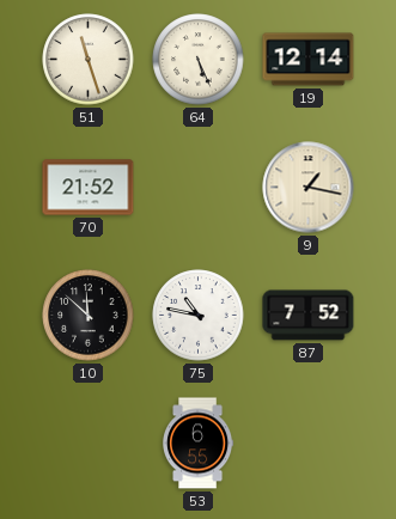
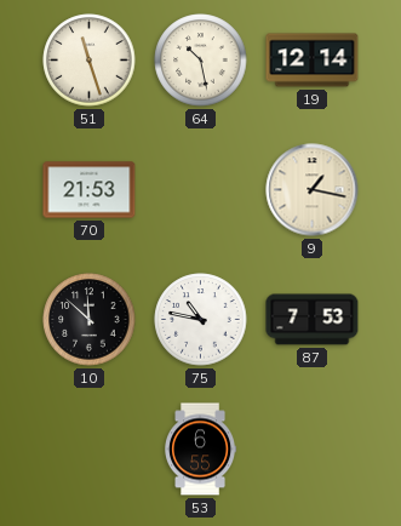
64: 5:26 -> 10:28 (201, 61)
70: 21:52 -> 21:53 (90, 190)
87: 7:52 -> 7:53 (313, 320)
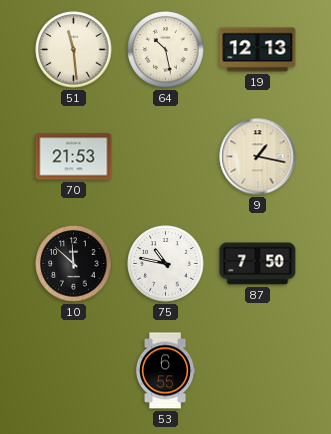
51: 11:27 -> 11:29 (74, 50)
19: 12:14 -> 12:13 (258, 50)
87: 7:53 -> 7:50 (258, 264)
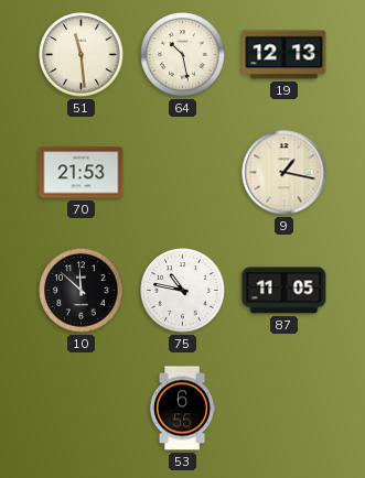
87: 7:50 -> 11:05 (285, 291)
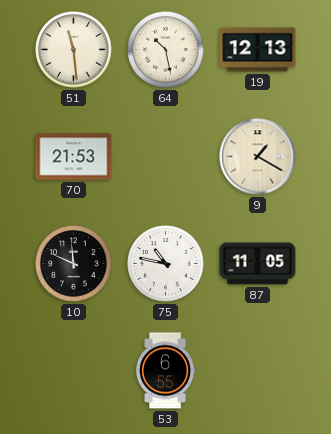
9: 1:17 -> 1:20 (258, 157)
10: 11:52 -> 11:49 (74, 264)
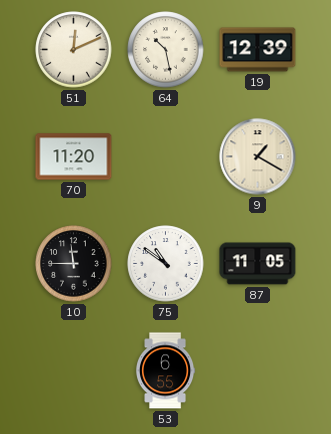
51: 11:29 -> 12:11 (74, 50)
19: 12:13 -> 12:39 (258, 50)
70: 21:53 -> 11:20 (74, 157)
10: 11:49 -> 11:45 (74, 264)
75: 10:47 -> 10:51 (166, 264)
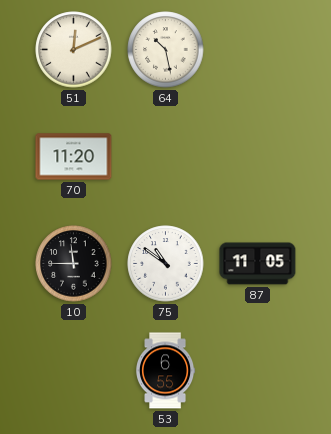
19: 12:39 -> none (258, 50)
9: 1:20 -> none (258, 157)
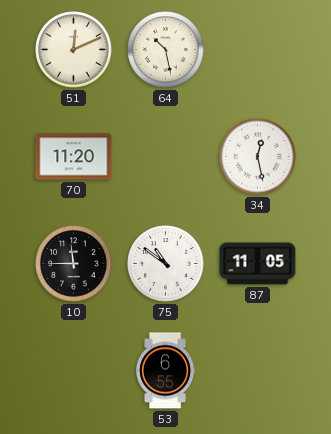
34: none -> 12:28 (258, 157)
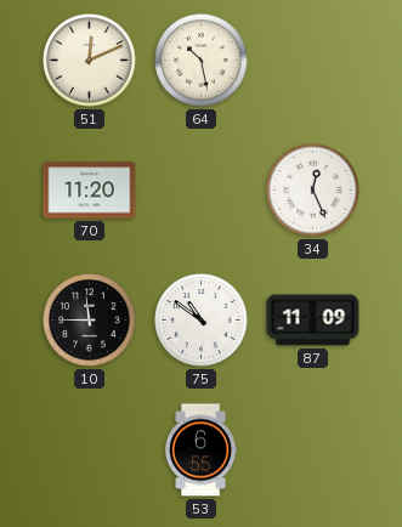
34: 12:28 -> 12:26 (313, 191)
87: 11:05 -> 11:09 (313, 321)
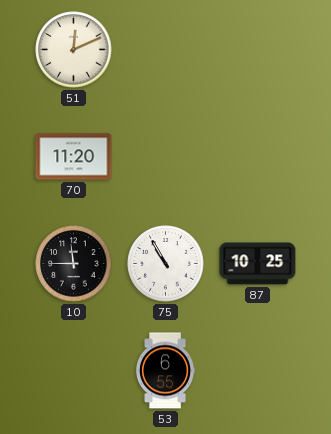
64: 10:28 -> none (202, 61)
34: 12:26 -> none (313, 191)
75: 10:51 -> 10:55 (166, 264)
87: 11:09 -> 10:25 (258, 264)
